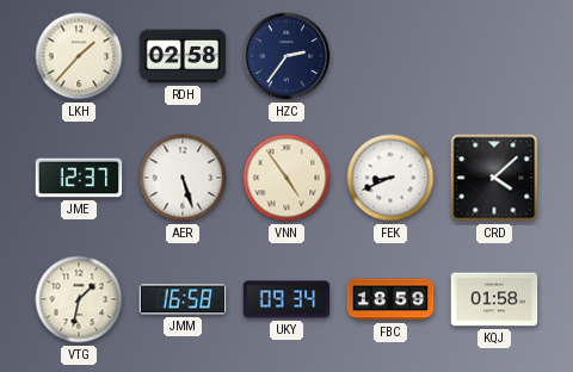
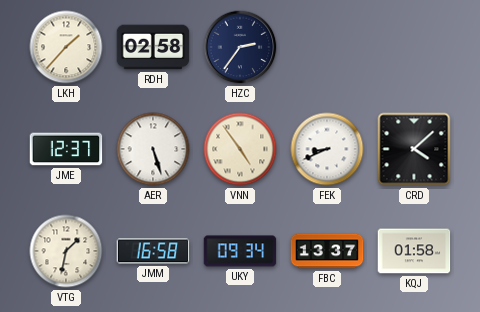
FBC: 18:59 -> 13:37 (327, 251)
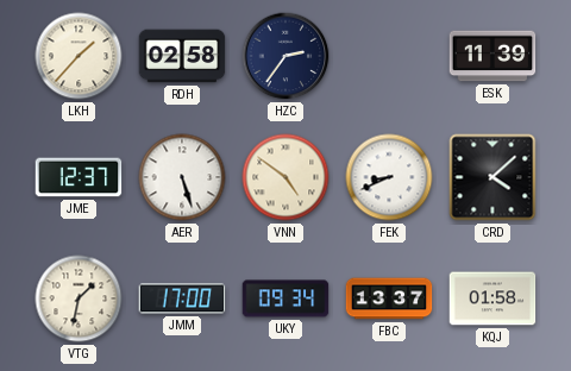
ESK: none -> 11:39 (492, 56)
VNN: 4:54 -> 4:51 (285, 177)
JMM: 16:58 -> 17:00 (182, 298)
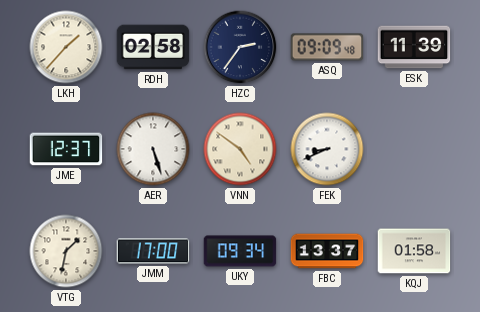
ASQ: none -> 09:09 (327, 47)
CRD: 4:08 -> none (492, 177)
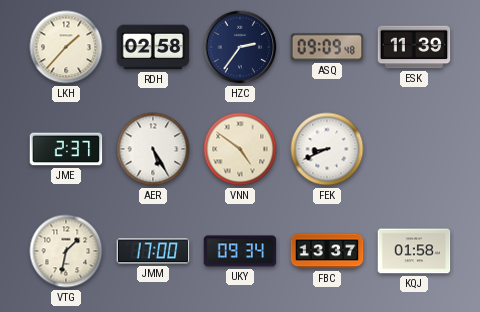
JME: 12:37 -> 2:37 (66, 149)
AER: 5:27 -> 5:25 (153, 149)
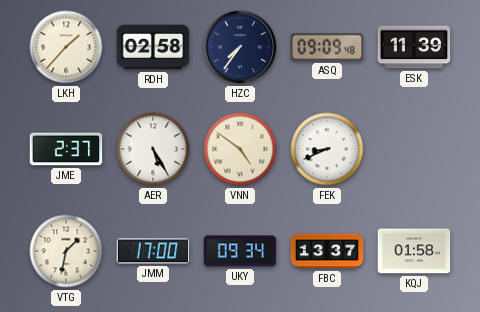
HZC: 2:36 -> 7:36 (240, 47)
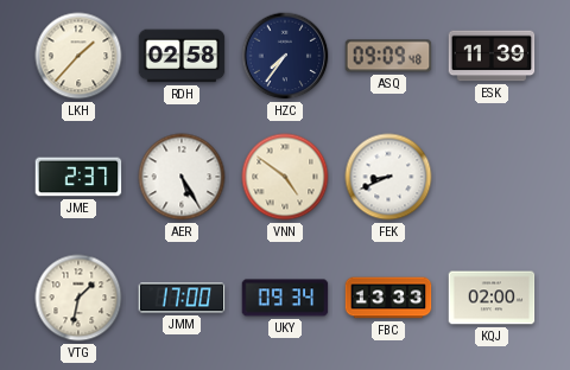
FBC: 13:37 -> 13:33 (388, 298)
KQJ: 01:58 -> 02:00 (492, 298)
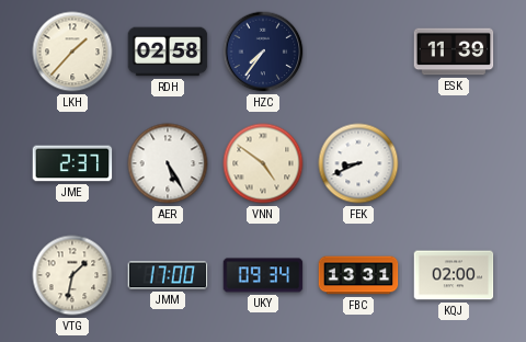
ASQ: 09:09 -> none (388, 56)
FBC: 13:33 -> 13:31 (358, 275)
